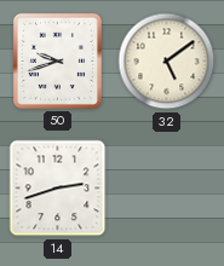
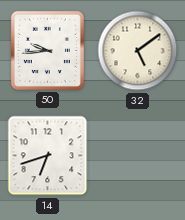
50: 9:42 -> 9:44 (47, 50)
14: 2:42 -> 6:42 (48, 156)
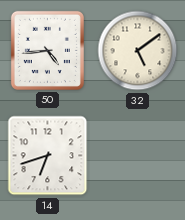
50: 9:44 -> 4:44 (47, 50)
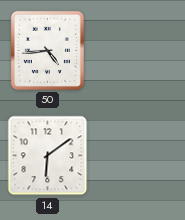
32: 5:09 -> none (138, 51)
14: 6:42 -> 6:09 (48, 156)
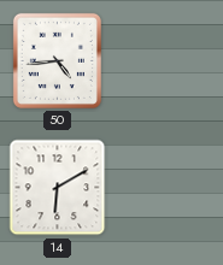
14: 6:09 -> 6:10 (58, 188)
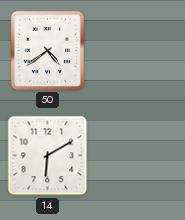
50: 4:44 -> 4:39 (47, 50)
